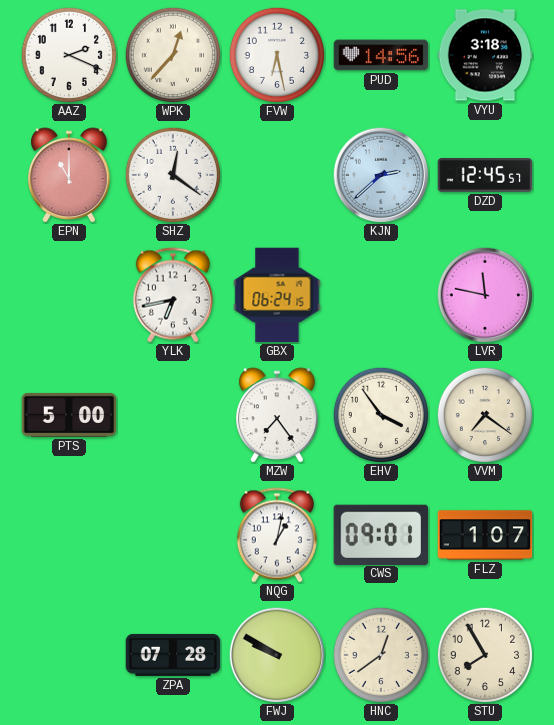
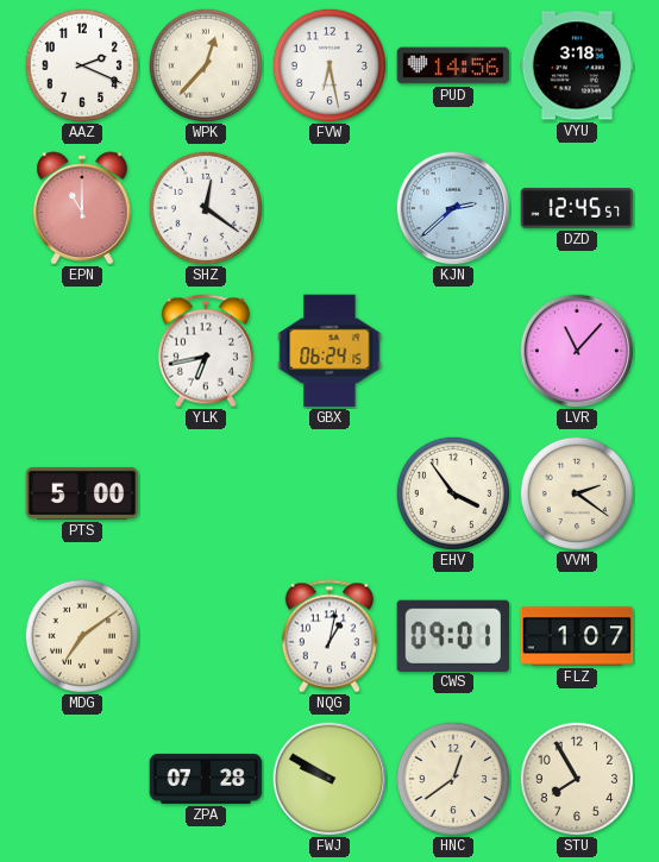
LVR: 11:47 -> 11:07 (577, 351)
MZW: 7:24 -> none (277, 415)
VVM: 7:21 -> 2:21 (576, 492)
MDG: none -> 7:09 (81, 635)
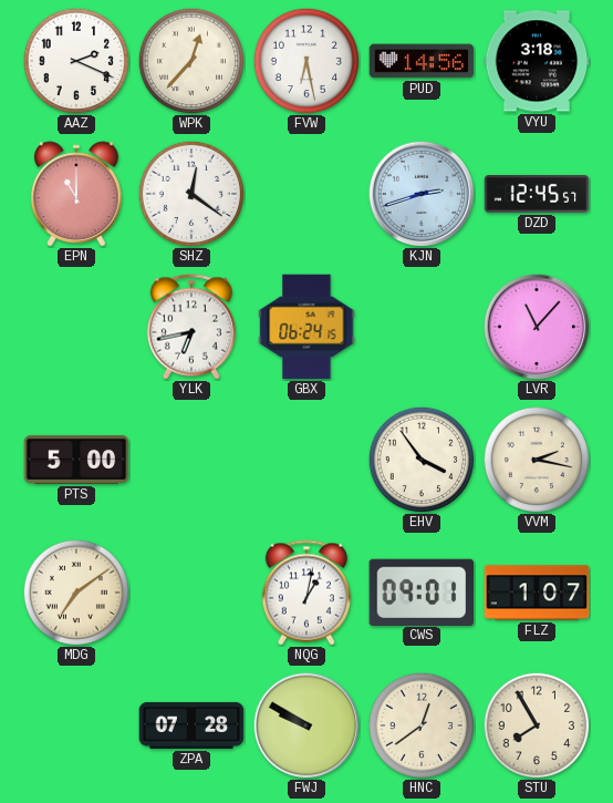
KJN: 2:38 -> 2:42 (422, 194)
VVM: 2:21 -> 2:17 (536, 459)
